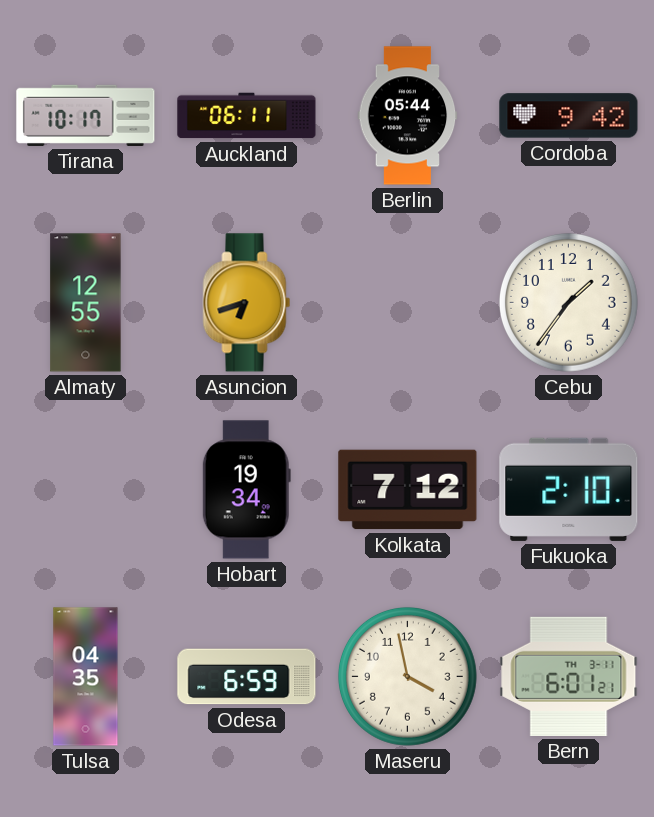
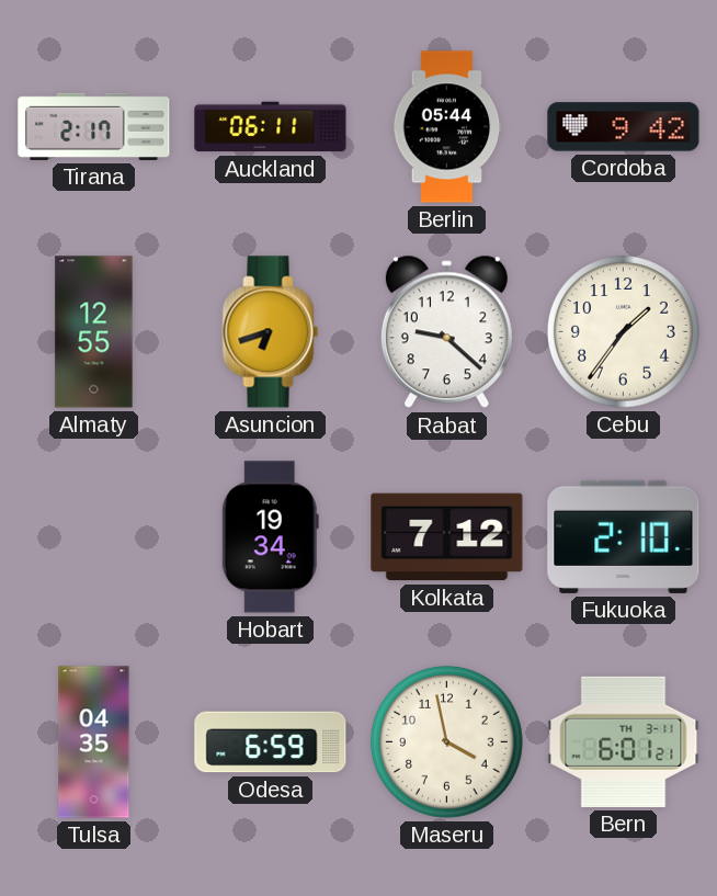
Tirana: 10:17 -> 2:17 (94, 126)
Rabat: none -> 9:22 (446, 332)
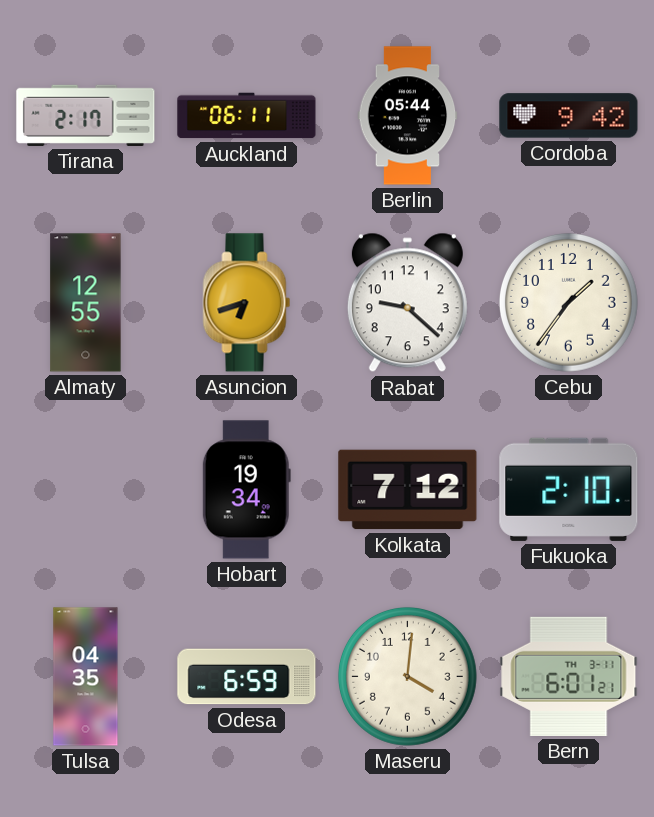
Maseru: 3:58 -> 4:01 (407, 676)
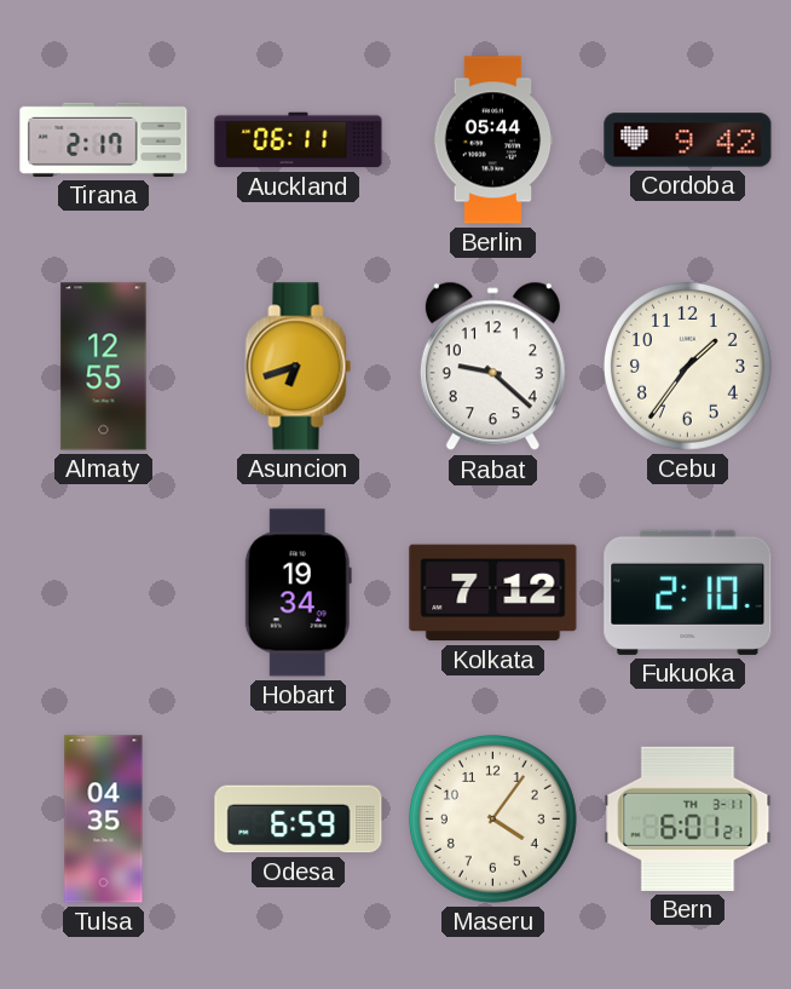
Maseru: 4:01 -> 4:06 (492, 818)
